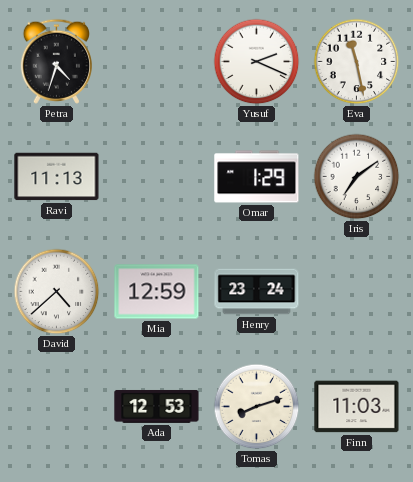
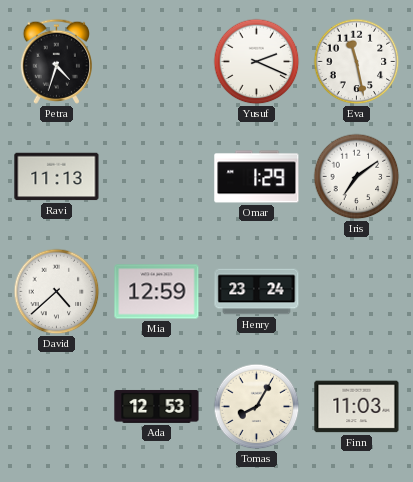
Tomas: 8:12 -> 8:05 (257, 407)
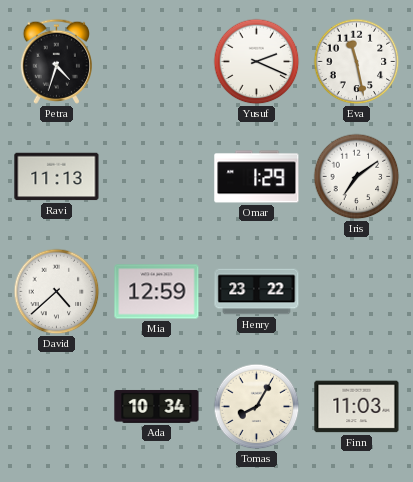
Henry: 23:24 -> 23:22 (257, 292)
Ada: 12:53 -> 10:34 (157, 406)
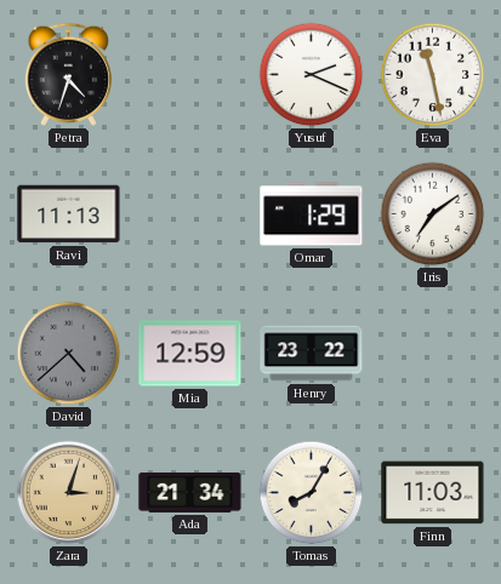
David dial: white -> grey (69, 354)
Zara: none -> 3:03 (69, 493)
Ada: 10:34 -> 21:34 (190, 492)
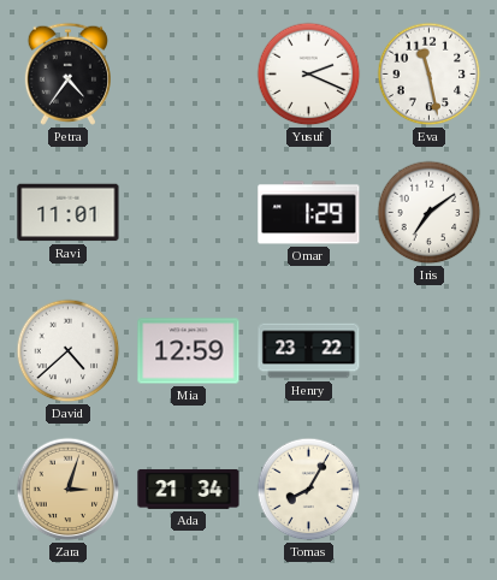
Petra: 4:33 -> 4:36 (67, 73)
Ravi: 11:13 -> 11:01 (69, 213)
David dial: grey -> white (69, 351)
Finn: 11:03 -> none (433, 493)
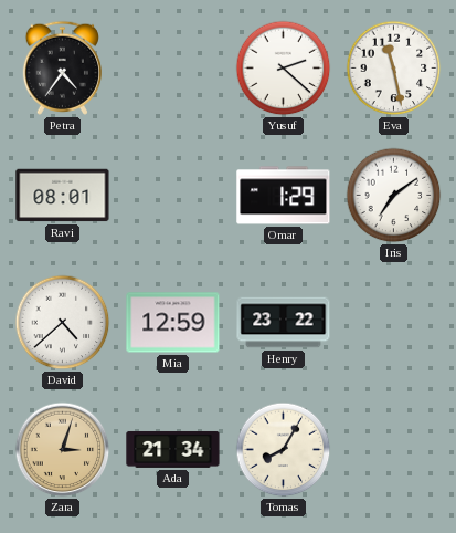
Yusuf: 2:19 -> 2:22 (284, 69)
Ravi: 11:01 -> 08:01 (63, 196)
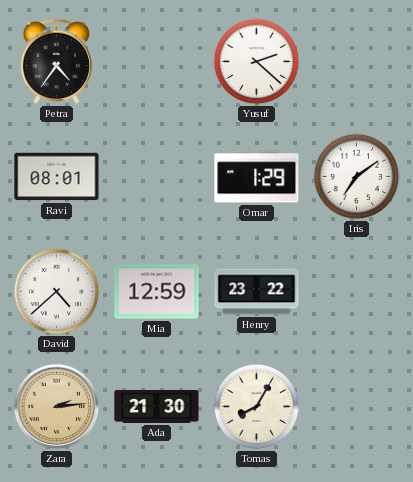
Eva: 11:28 -> none (394, 69)
Zara: 3:03 -> 2:14 (57, 407)
Ada: 21:34 -> 21:30 (157, 406)
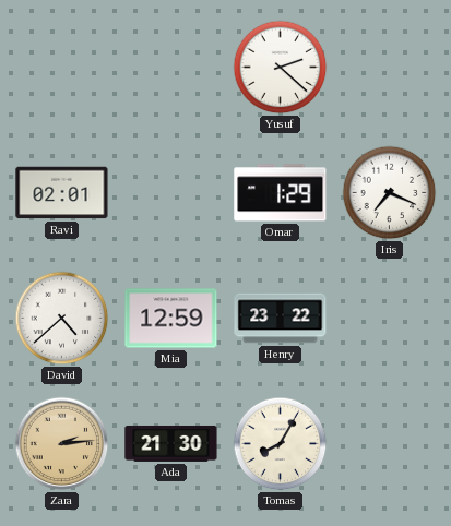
Petra: 4:36 -> none (56, 61)
Ravi: 08:01 -> 02:01 (62, 193)
Iris: 7:09 -> 7:19 (390, 193)
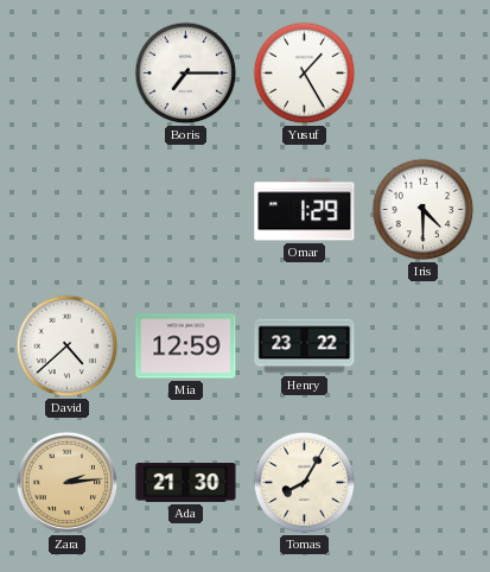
Boris: none -> 7:15 (186, 74)
Yusuf: 2:22 -> 1:25 (305, 74)
Ravi: 02:01 -> none (62, 193)
Iris: 7:19 -> 4:30 (424, 210)
